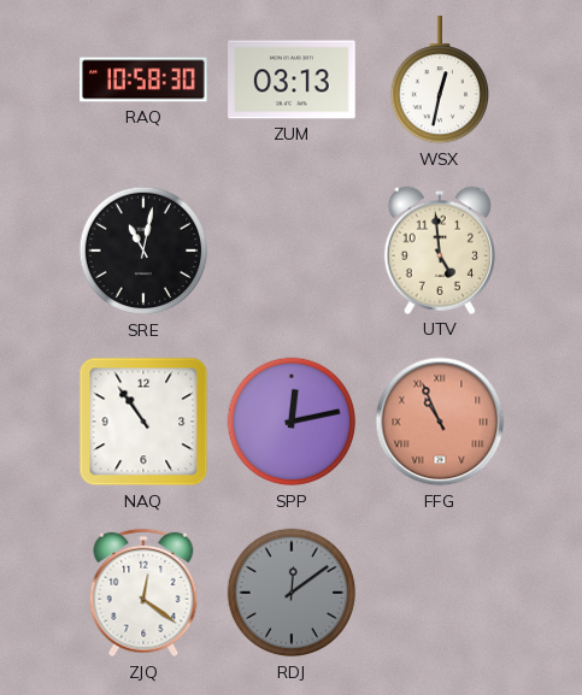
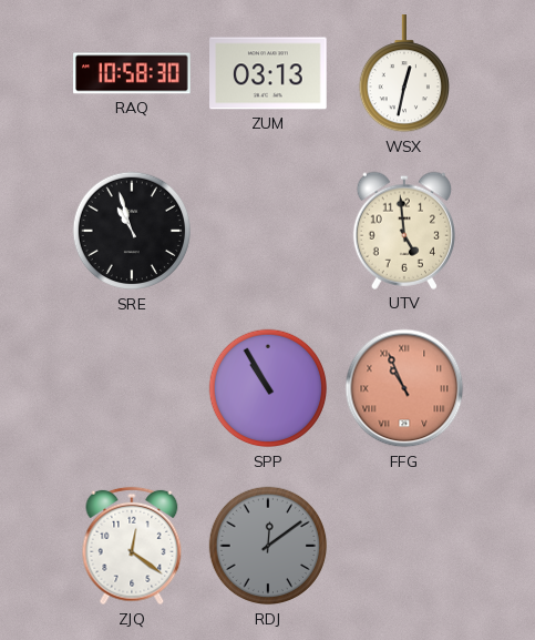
SRE: 11:02 -> 10:57 (132, 231)
NAQ: 10:54 -> none (143, 422)
SPP: 12:13 -> 10:55 (268, 388)
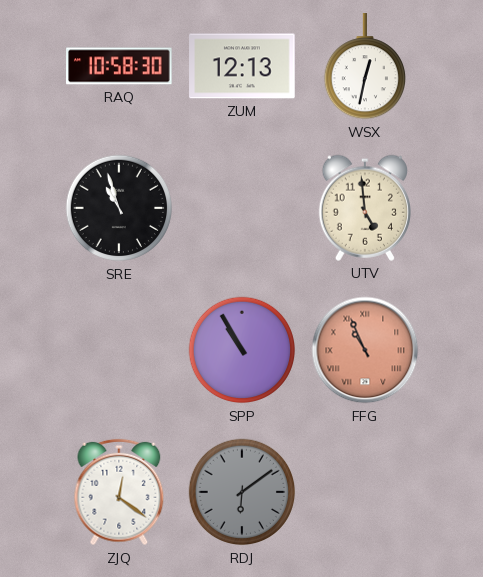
ZUM: 03:13 -> 12:13 (242, 66)
RDJ: 12:09 -> 6:09 (242, 492)
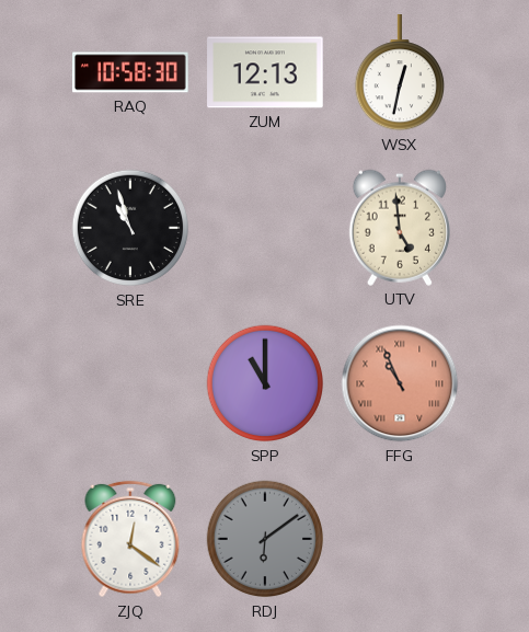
SPP: 10:55 -> 11:00 (265, 383)
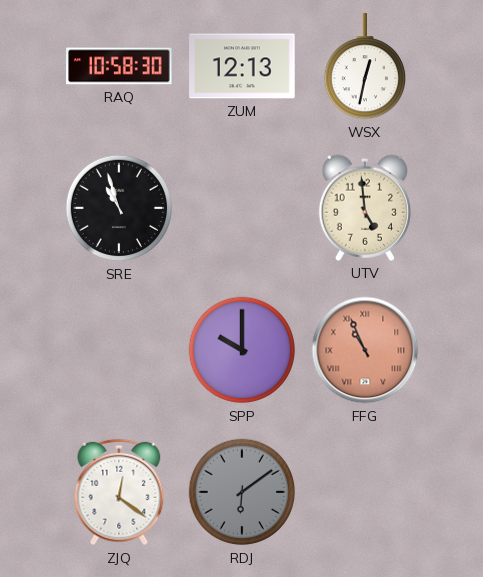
SPP: 11:00 -> 10:00 (242, 350)
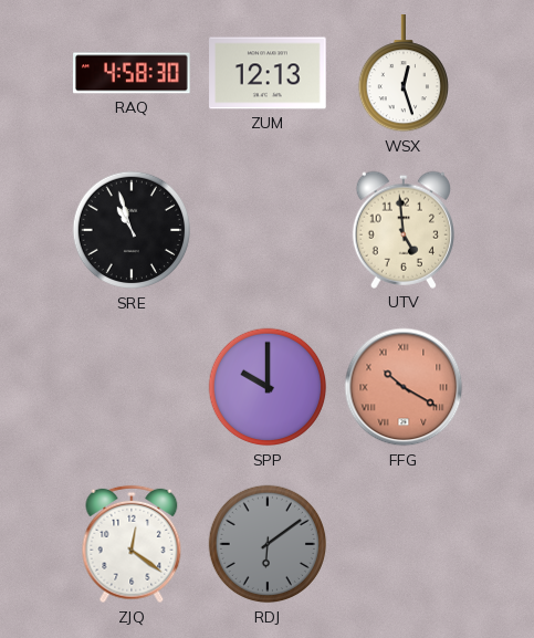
RAQ: 10:58 -> 4:58 (132, 73)
WSX: 12:32 -> 12:27 (402, 74)
FFG: 10:56 -> 10:20 (404, 387)
